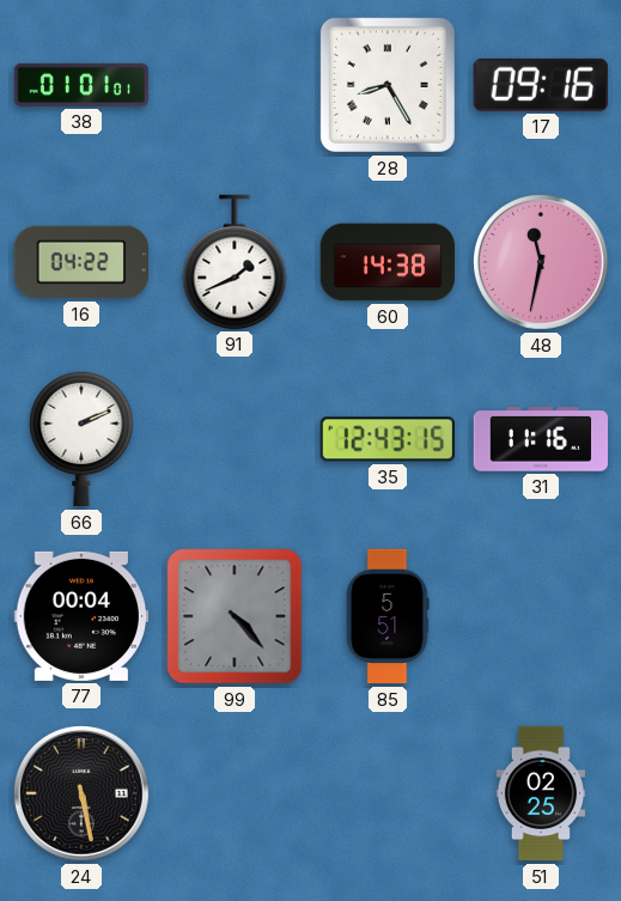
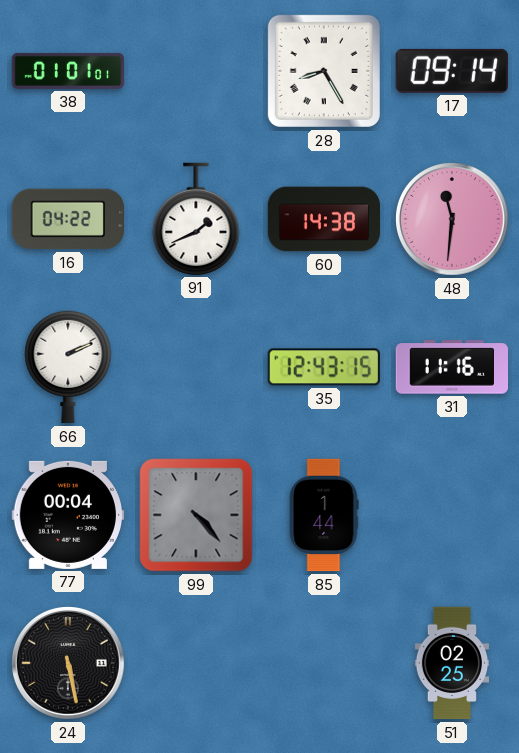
17: 09:16 -> 09:14 (452, 71)
48: 11:32 -> 11:31 (453, 220)
85: 5:51 -> 1:44 (324, 515)
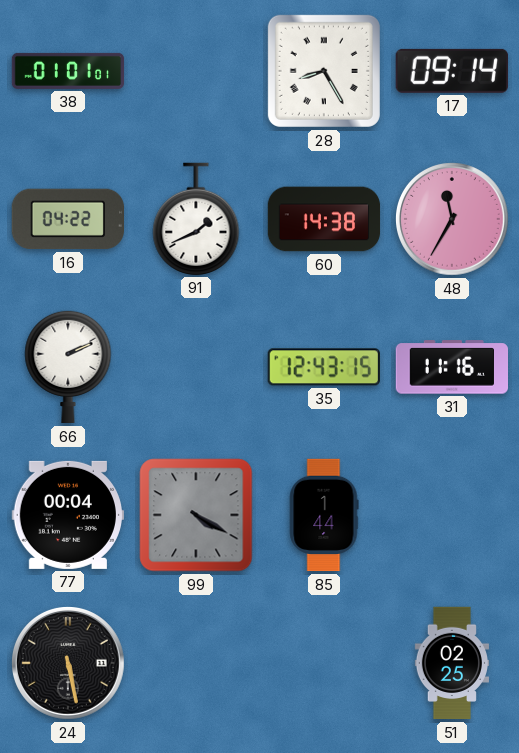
48: 11:31 -> 11:35 (453, 220)
99: 4:23 -> 4:20 (196, 515)
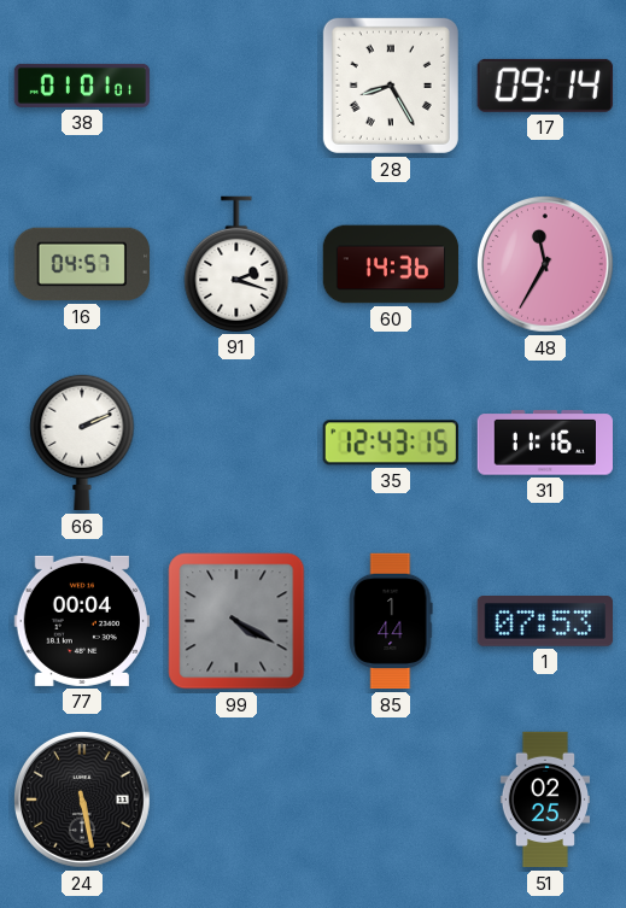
16: 04:22 -> 04:57 (81, 264)
91: 1:41 -> 2:18 (236, 264)
60: 14:38 -> 14:36 (391, 264)
1: none -> 07:53 (544, 622)
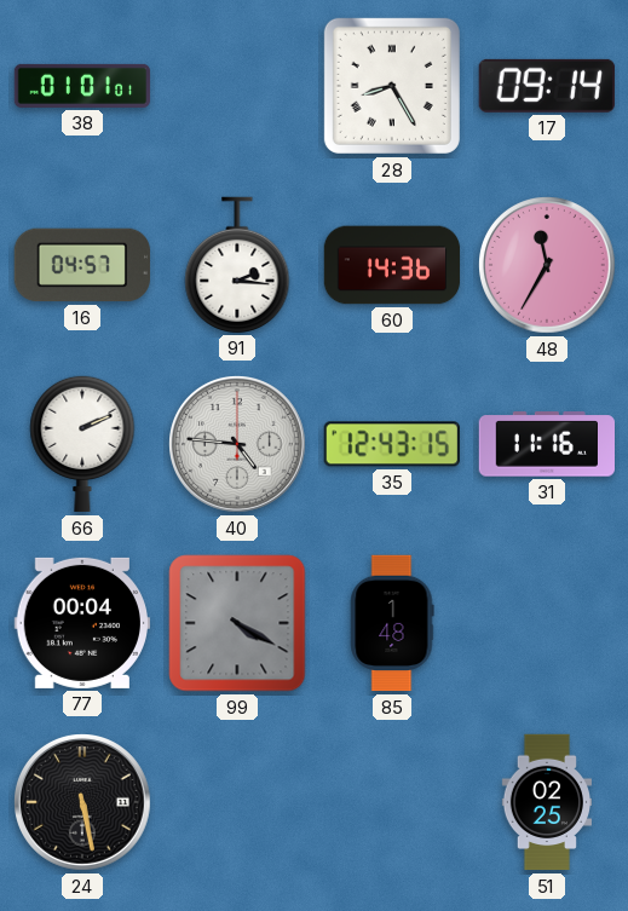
91: 2:18 -> 2:16 (237, 265)
40: none -> 4:46 (238, 445)
85: 1:44 -> 1:48 (392, 623)
1: 07:53 -> none (544, 622)
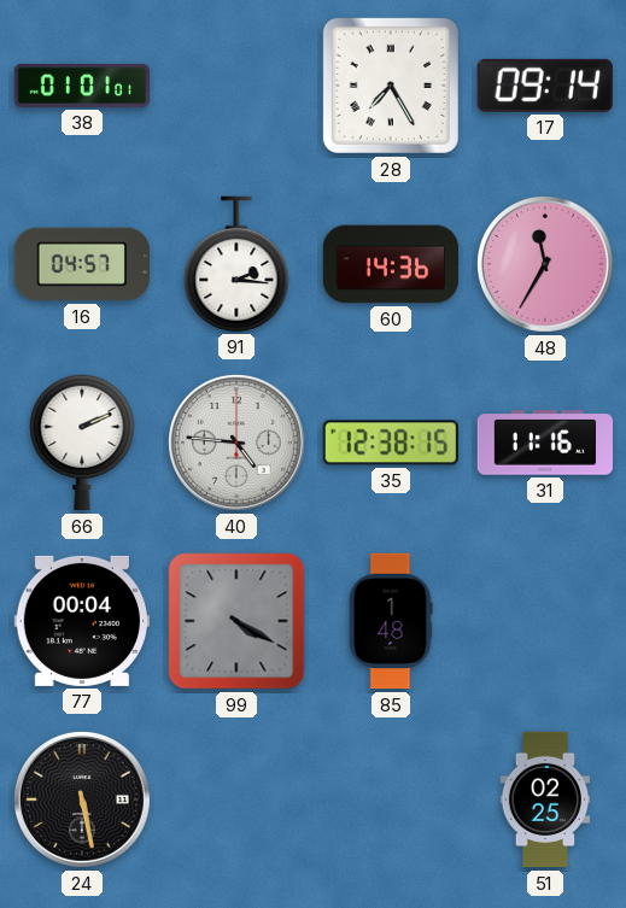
28: 8:25 -> 7:25 (391, 86)
35: 12:43 -> 12:38 (391, 443)
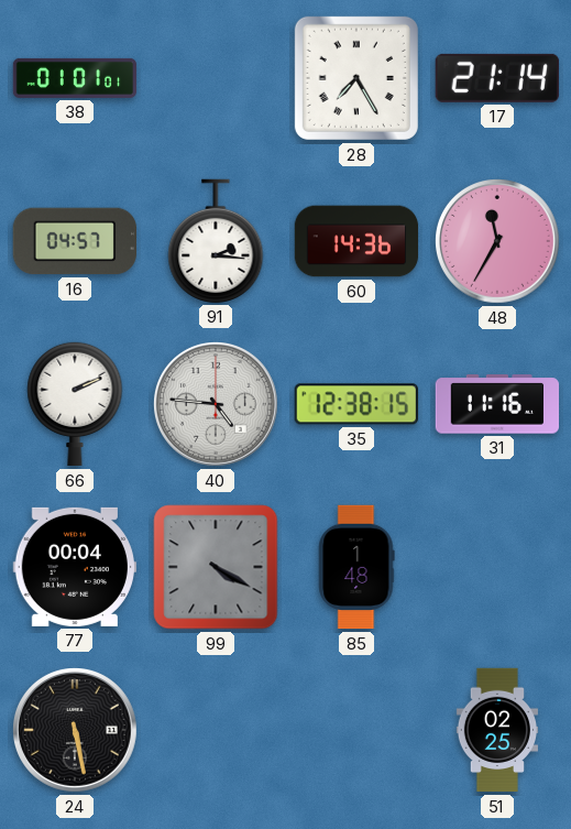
17: 09:14 -> 21:14 (497, 78)
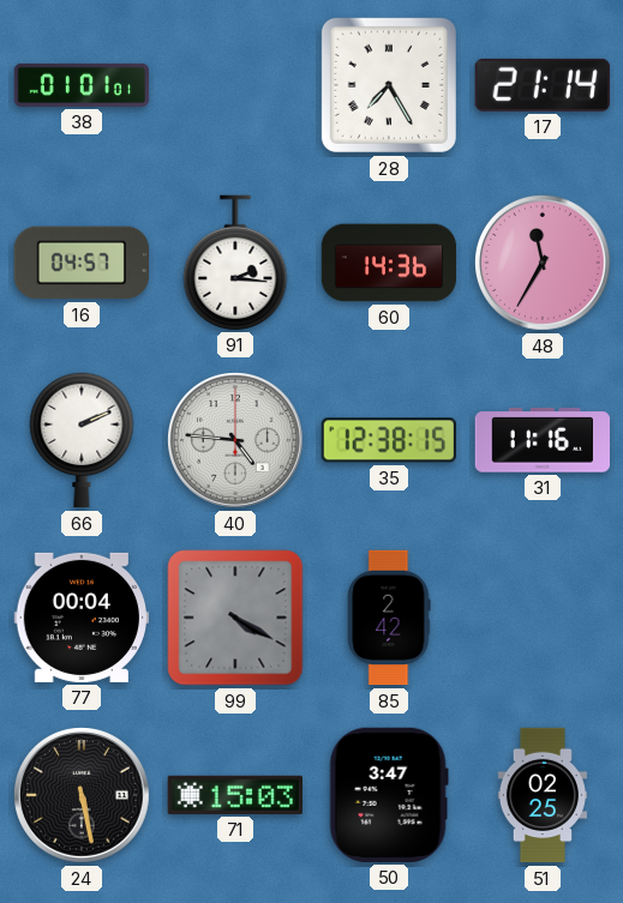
85: 1:48 -> 2:42 (389, 618)
71: none -> 15:03 (234, 795)
50: none -> 3:47 (389, 795)
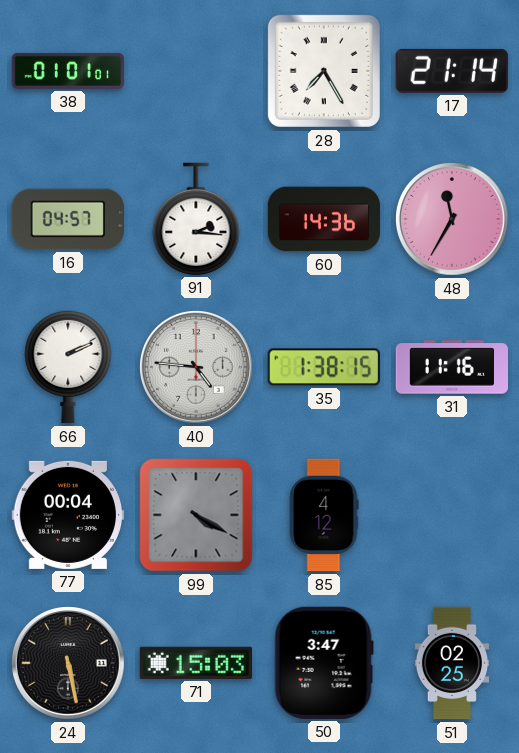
35: 12:38 -> 1:38 (324, 367)
85: 2:42 -> 4:12 (324, 515)
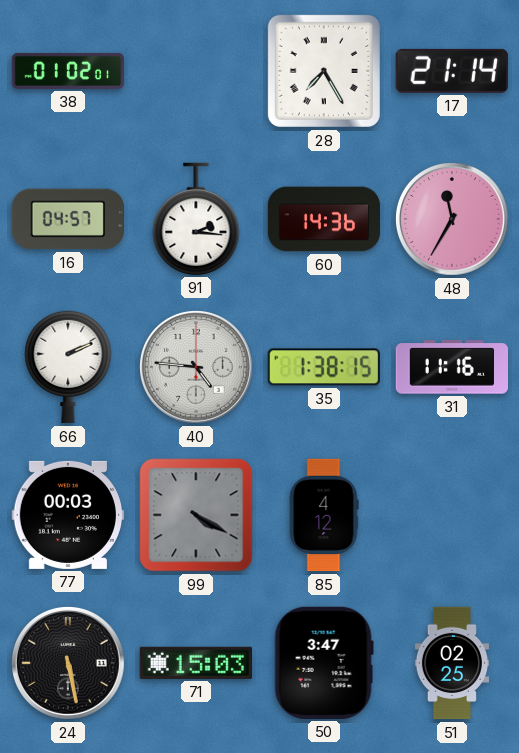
38: 01:01 -> 01:02 (68, 71)
77: 00:04 -> 00:03 (67, 515)
